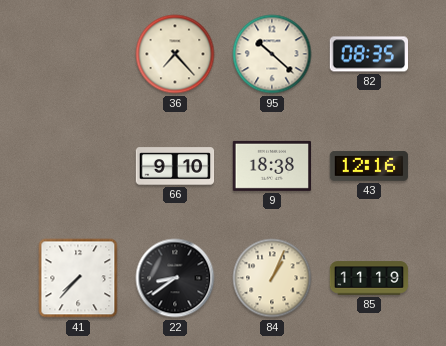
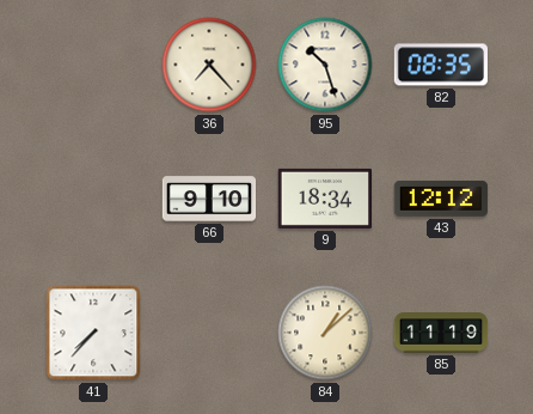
95: 10:22 -> 10:27 (325, 65)
9: 18:38 -> 18:34 (324, 199)
43: 12:16 -> 12:12 (441, 199)
22: 8:39 -> none (175, 278)
84: 1:04 -> 1:08 (325, 333)
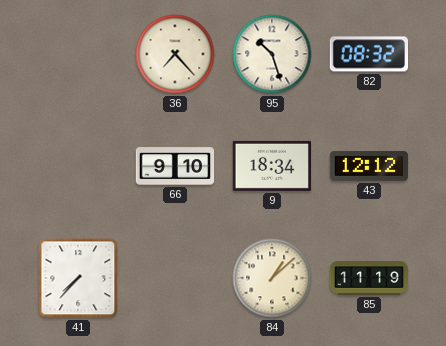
82: 08:35 -> 08:32 (368, 54)
